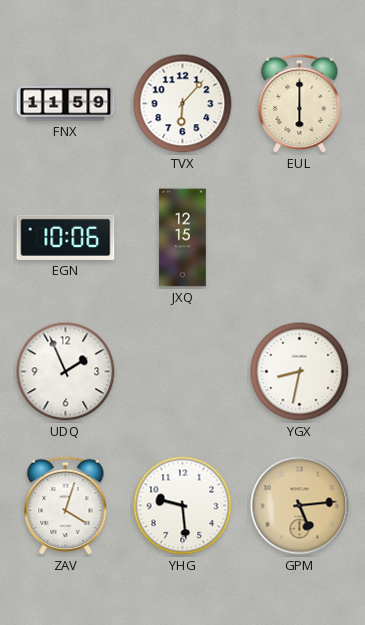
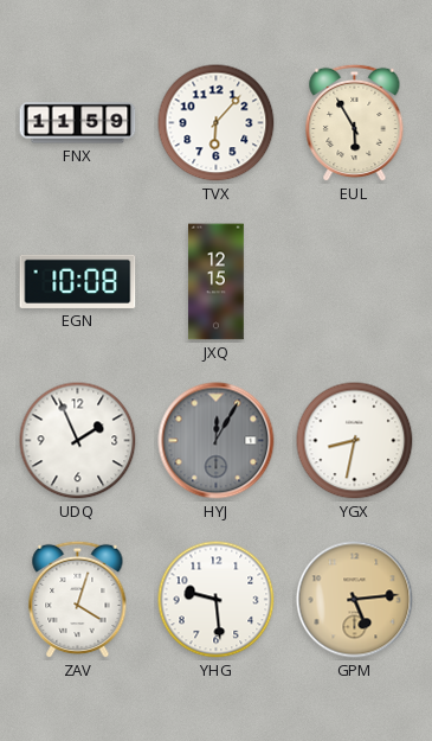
EUL: 6:00 -> 5:55 (355, 123)
EGN: 10:06 -> 10:08 (78, 281)
HYJ: none -> 12:05 (217, 441)
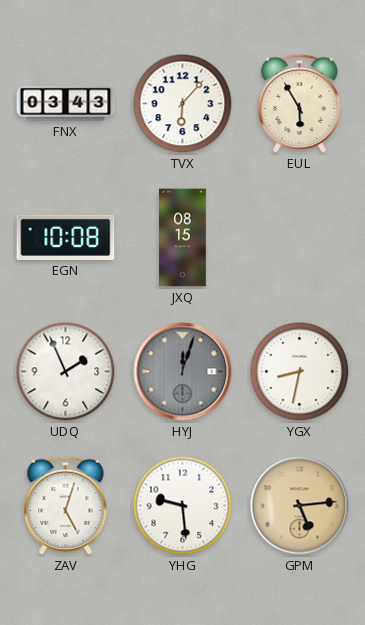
FNX: 11:59 -> 03:43 (66, 104)
JXQ: 12:15 -> 08:15 (183, 238)
HYJ: 12:05 -> 12:03 (183, 372)
ZAV: 4:03 -> 5:03 (66, 506)
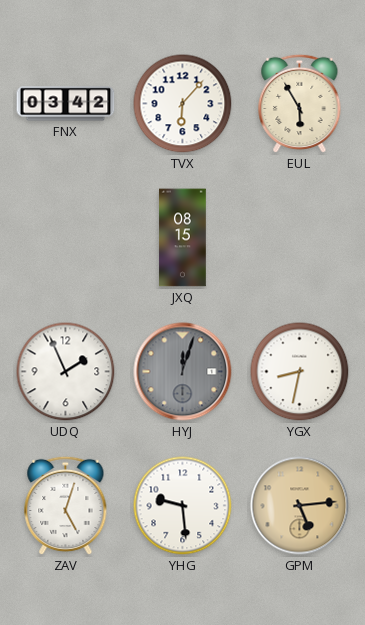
FNX: 03:43 -> 03:42 (66, 104)
EGN: 10:08 -> none (66, 237)
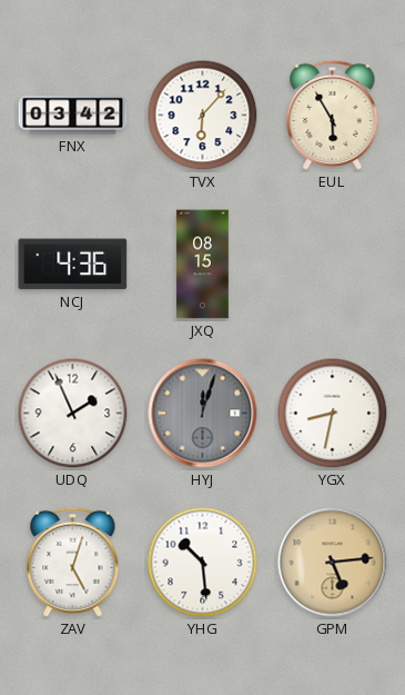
NCJ: none -> 4:36 (73, 265)
YHG: 9:29 -> 10:29 (203, 563)
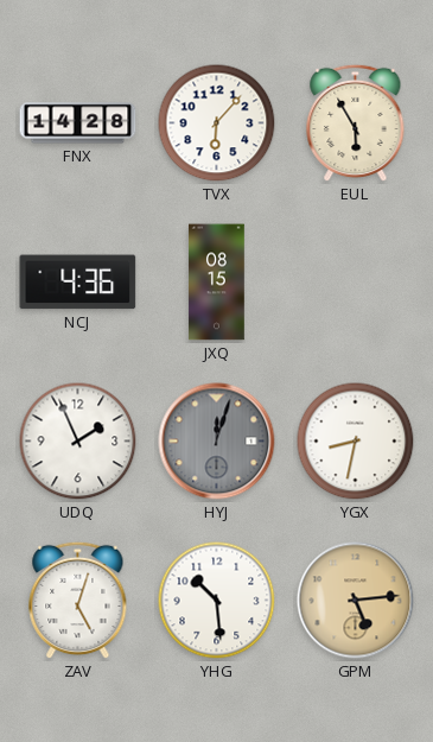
FNX: 03:42 -> 14:28 (78, 123)
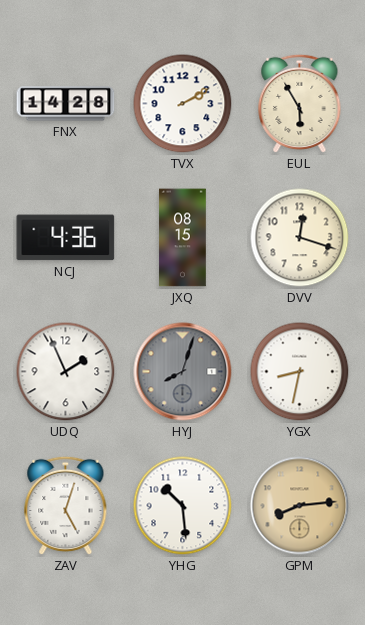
TVX: 6:07 -> 2:10 (183, 104)
DVV: none -> 12:18 (300, 238)
HYJ: 12:03 -> 8:03 (183, 372)
GPM: 5:14 -> 8:14 (300, 506)
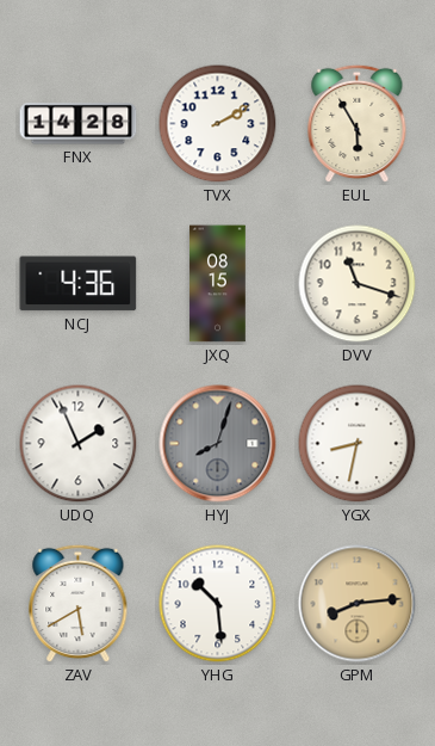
DVV: 12:18 -> 11:18 (358, 284)
ZAV: 5:03 -> 5:40 (79, 604)
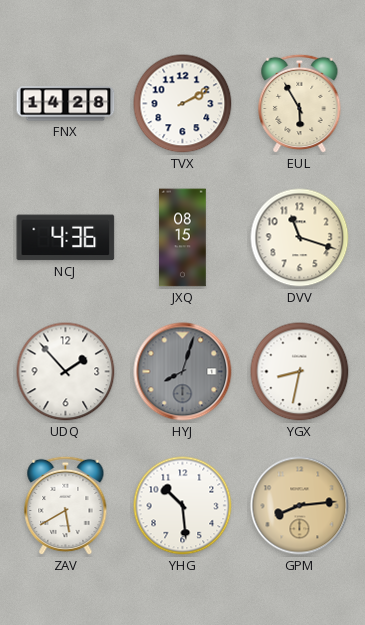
UDQ: 1:56 -> 1:53 (66, 372)
